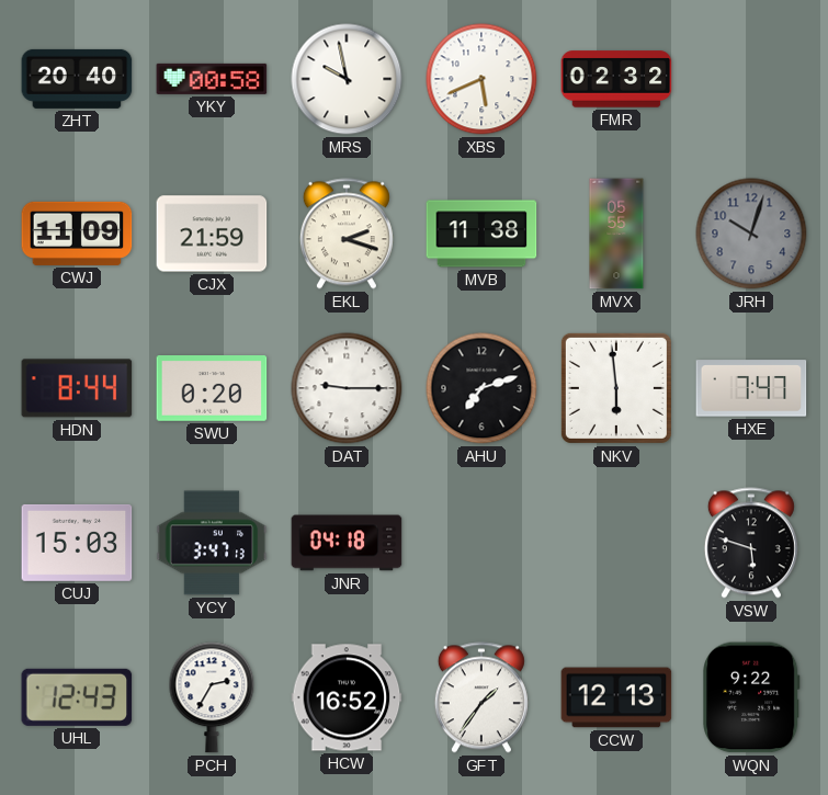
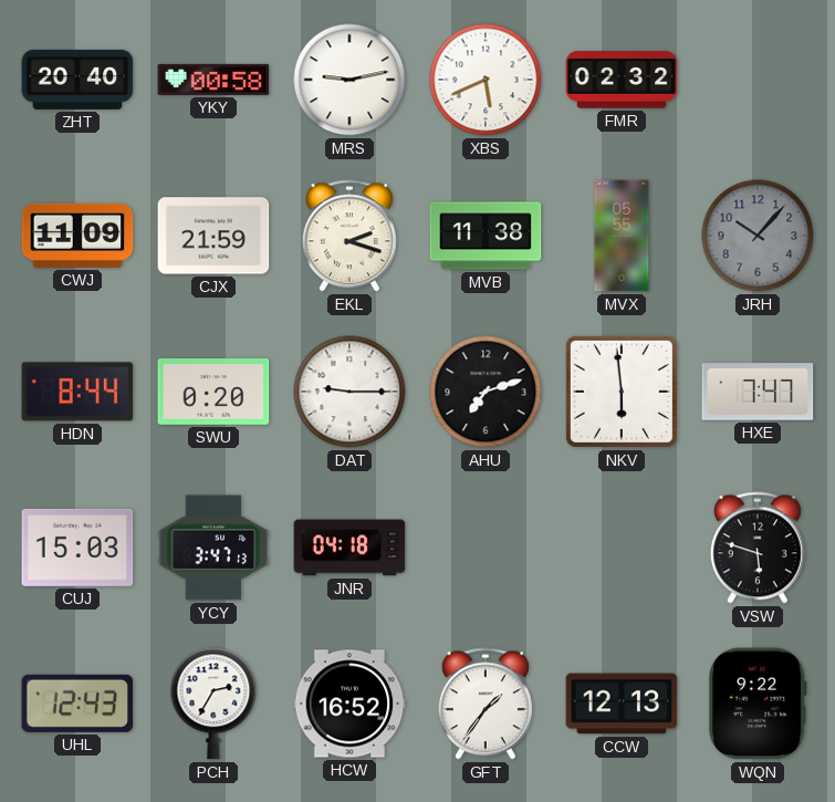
MRS: 9:58 -> 9:13 (349, 80)
JRH: 10:03 -> 10:07 (758, 236)
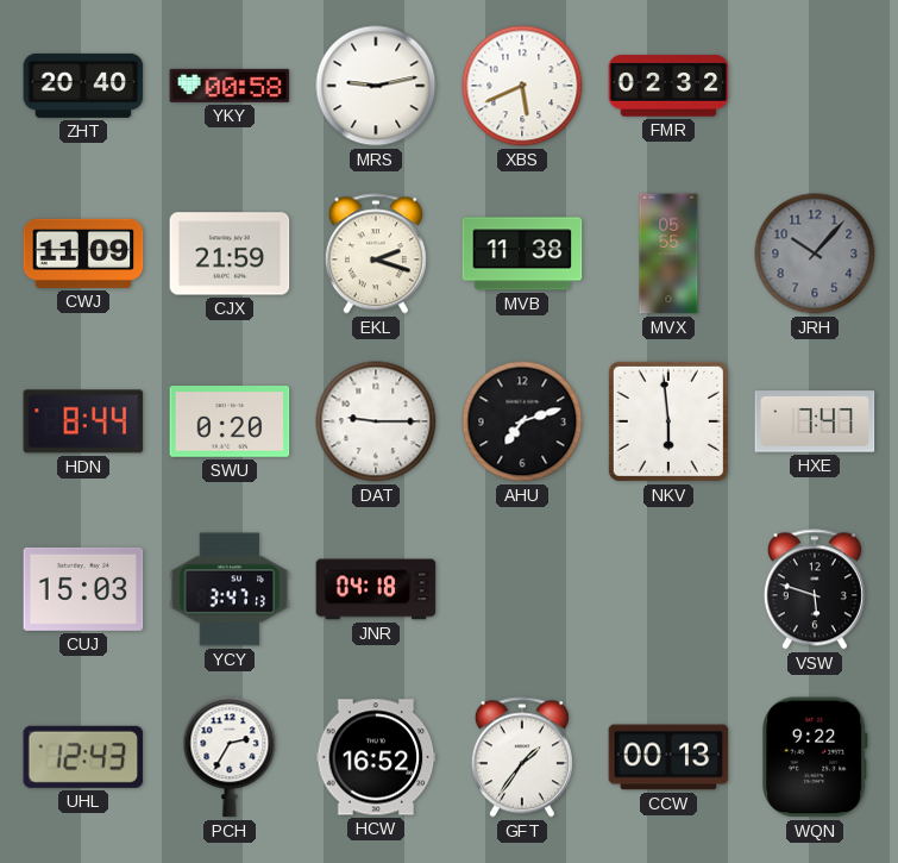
CCW: 12:13 -> 00:13 (668, 757)
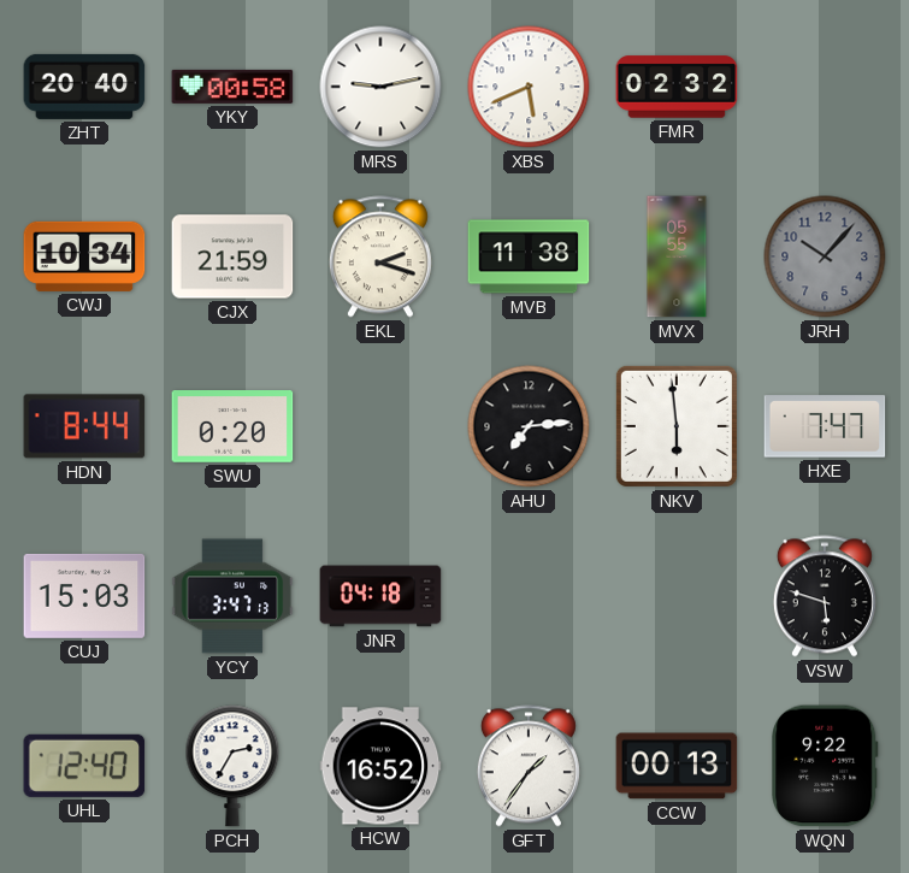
CWJ: 11:09 -> 10:34 (84, 256)
DAT: 9:15 -> none (376, 421)
AHU: 7:12 -> 7:14 (529, 426)
UHL: 12:43 -> 12:40 (84, 766)
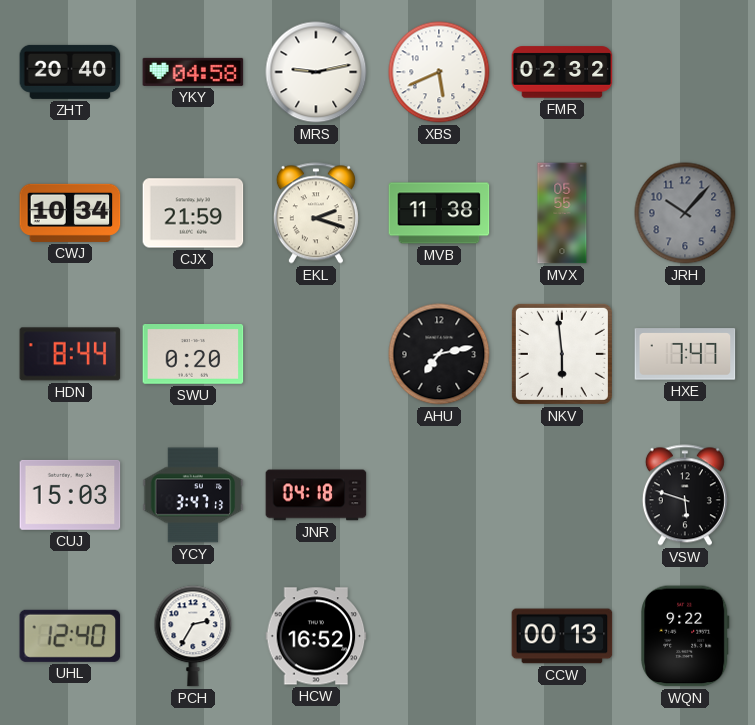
YKY: 00:58 -> 04:58 (193, 72)
AHU: 7:14 -> 7:13 (439, 354)
GFT: 1:36 -> none (529, 766)
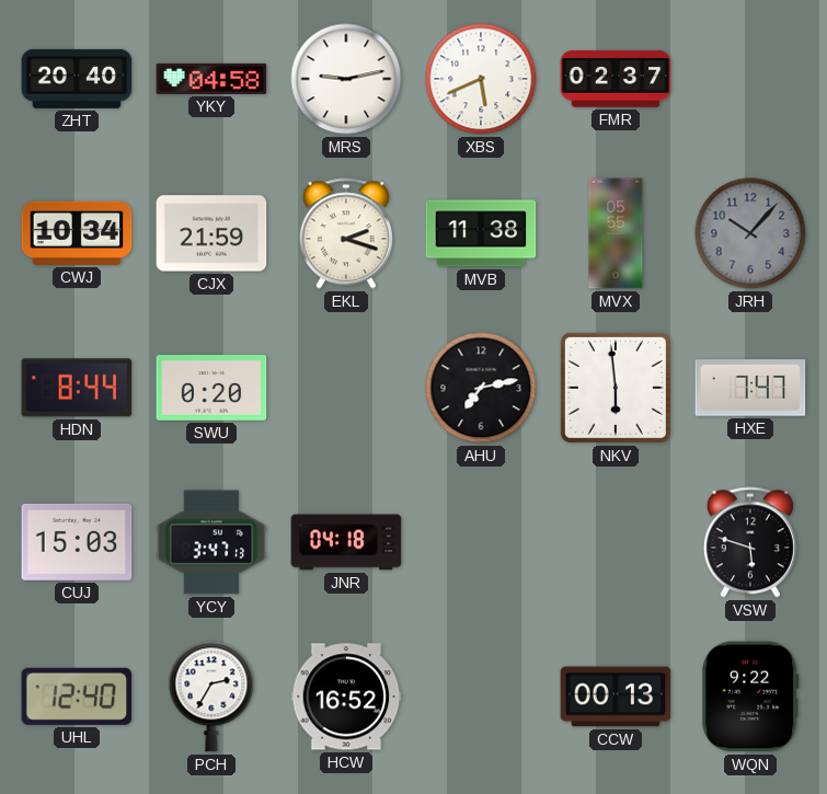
FMR: 02:32 -> 02:37 (616, 79)
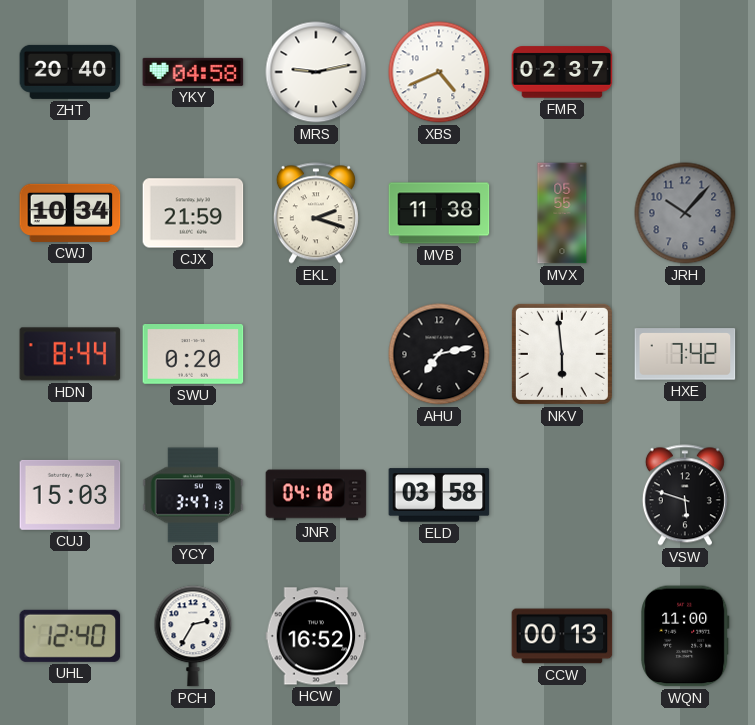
XBS: 5:41 -> 4:41 (439, 72)
HXE: 7:47 -> 7:42 (685, 354)
ELD: none -> 03:58 (439, 495)
WQN: 9:22 -> 11:00 (685, 636)
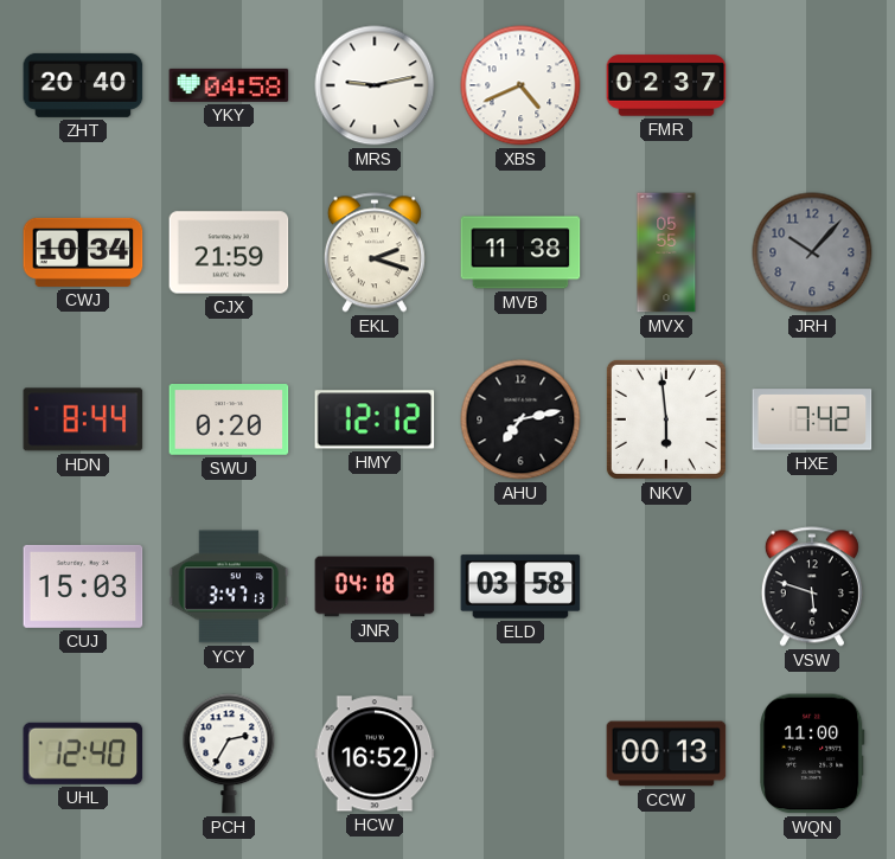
HMY: none -> 12:12 (375, 419)
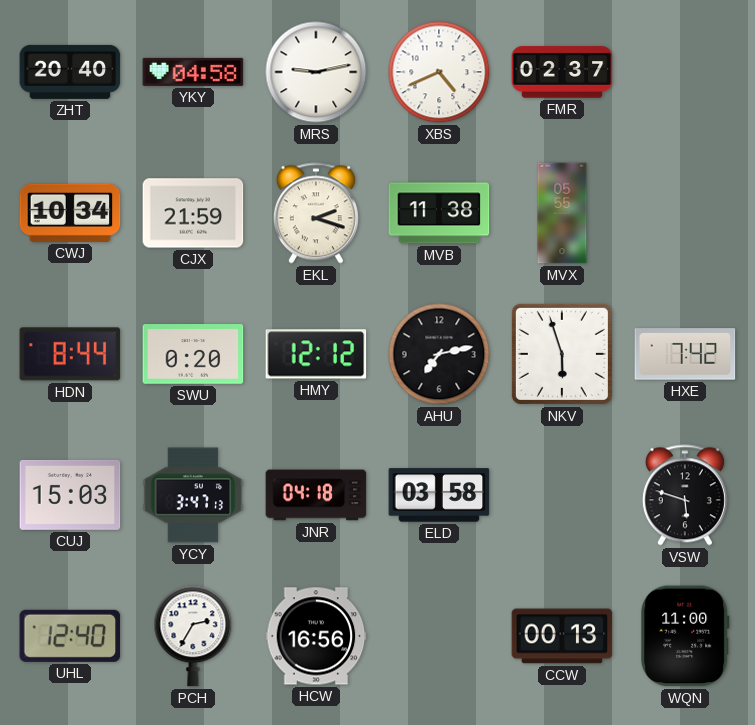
JRH: 10:07 -> none (812, 252)
NKV: 5:59 -> 5:57 (562, 354)
HCW: 16:52 -> 16:56 (316, 636)
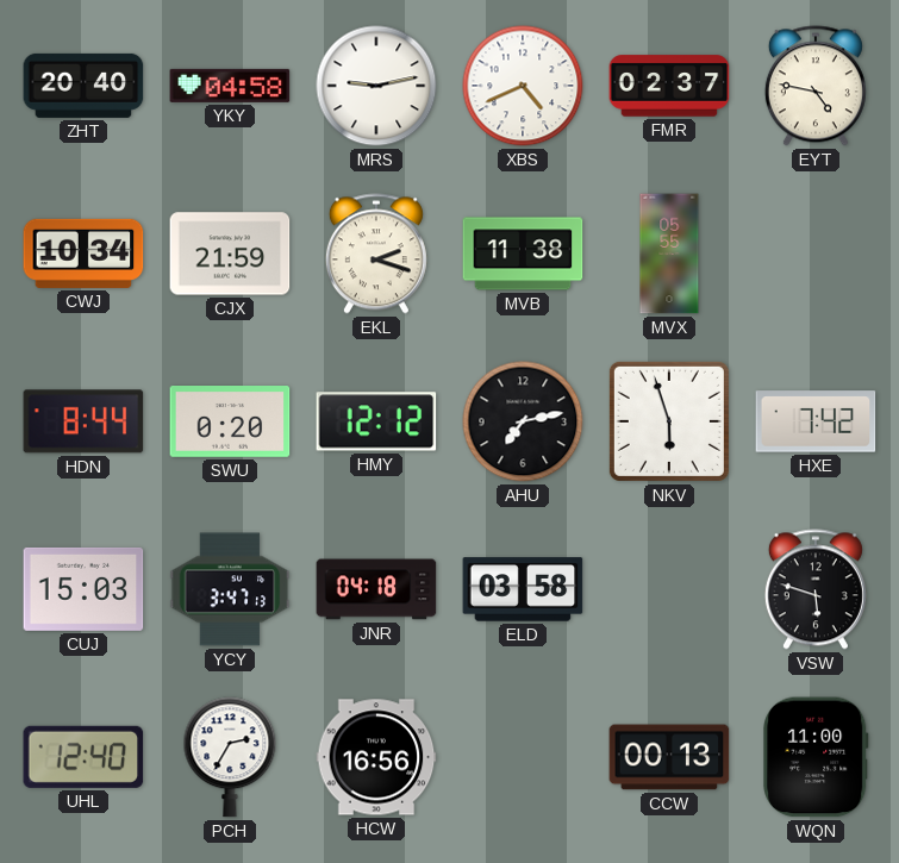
EYT: none -> 4:47 (816, 86)
